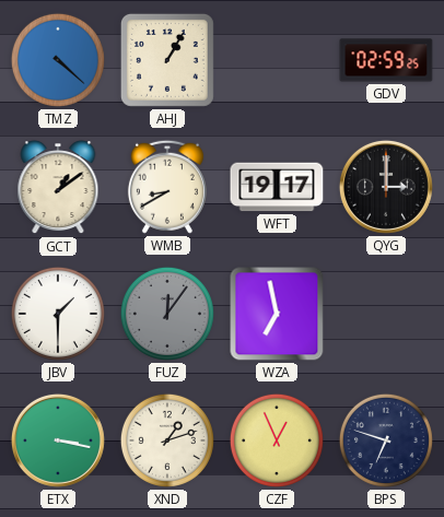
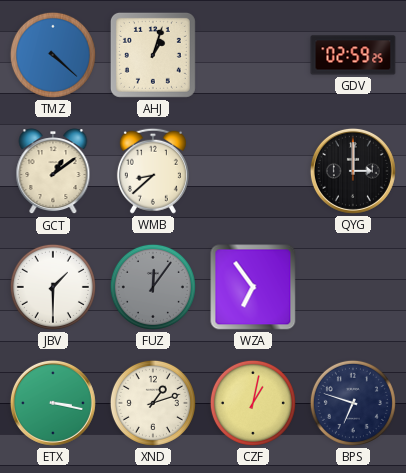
AHJ: 1:05 -> 1:03 (153, 55)
WMB: 8:40 -> 8:38 (153, 171)
WFT: 19:17 -> none (277, 187)
WZA: 6:58 -> 6:54 (253, 287)
CZF: 12:56 -> 1:02 (253, 403)
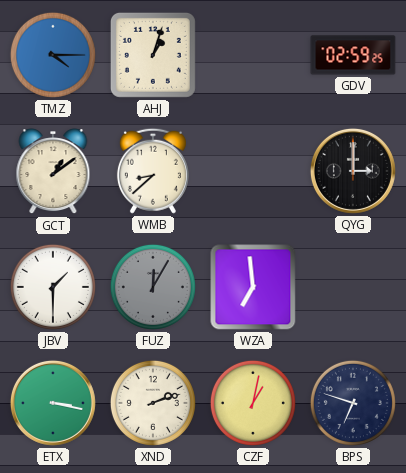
TMZ: 4:22 -> 4:15 (53, 55)
FUZ: 12:06 -> 12:05 (153, 287)
WZA: 6:54 -> 6:59 (253, 287)
XND: 1:12 -> 2:12 (153, 403)
